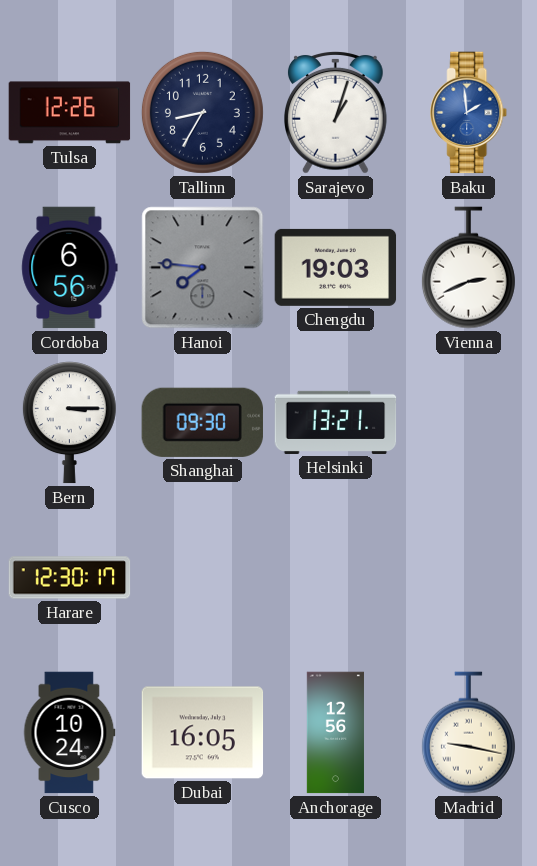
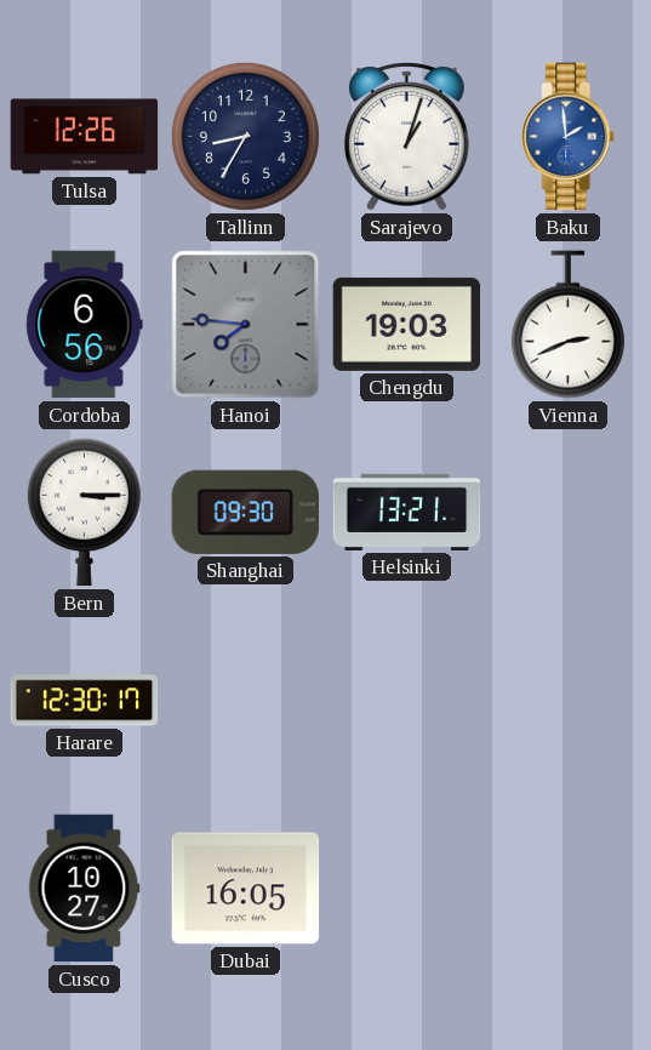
Cusco: 10:24 -> 10:27 (85, 889)
Anchorage: 12:56 -> none (335, 733)
Madrid: 9:17 -> none (468, 733)
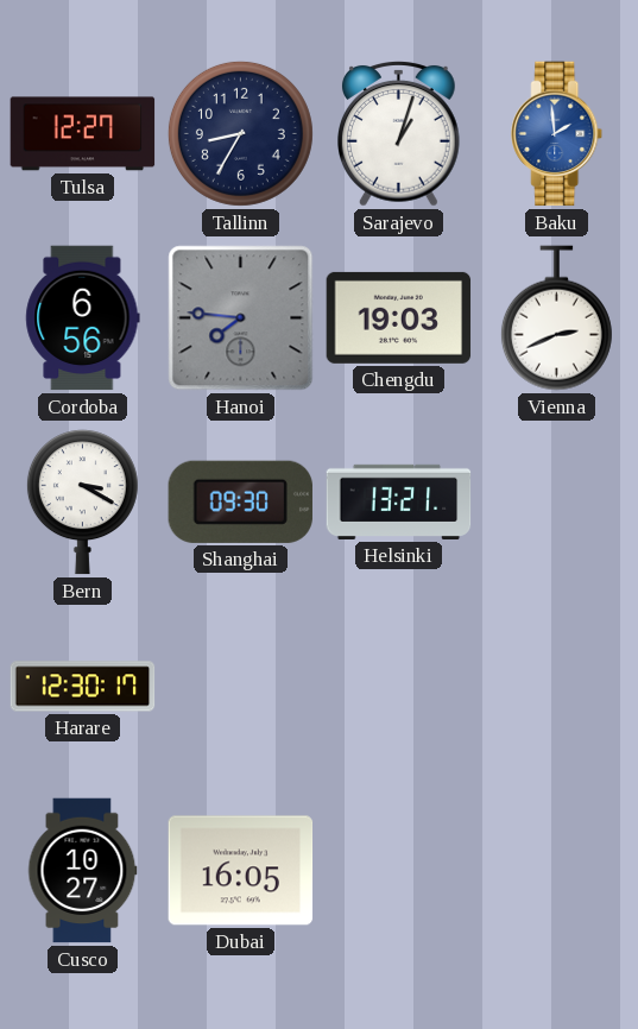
Tulsa: 12:26 -> 12:27 (83, 134)
Bern: 3:15 -> 3:20 (82, 503)
